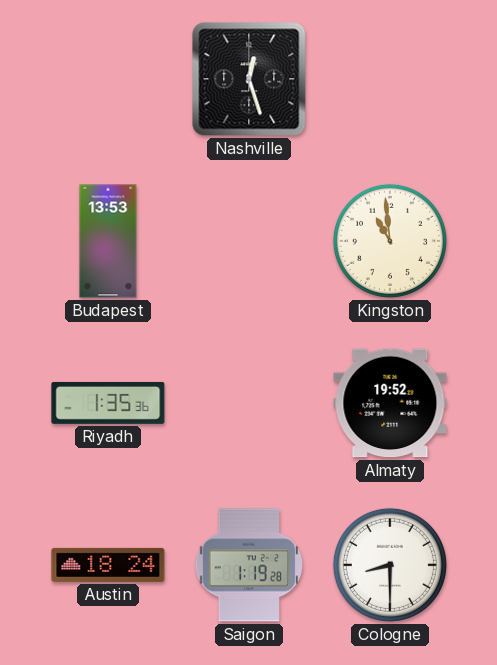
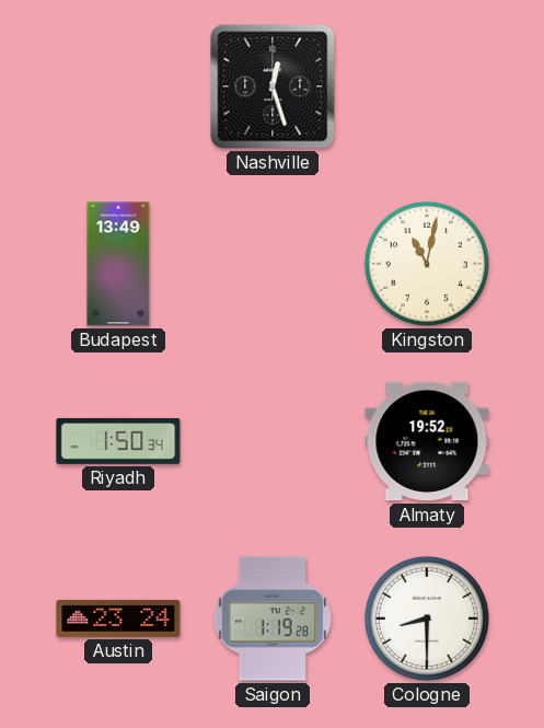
Budapest: 13:53 -> 13:49 (118, 264)
Kingston: 10:59 -> 11:02 (427, 264)
Riyadh: 1:35 -> 1:50 (118, 441)
Austin: 18:24 -> 23:24 (118, 619)
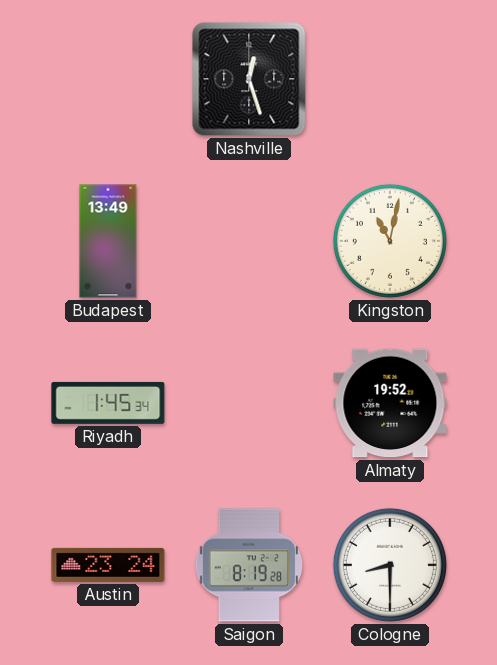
Riyadh: 1:50 -> 1:45 (108, 403)
Saigon: 1:19 -> 8:19 (249, 565)
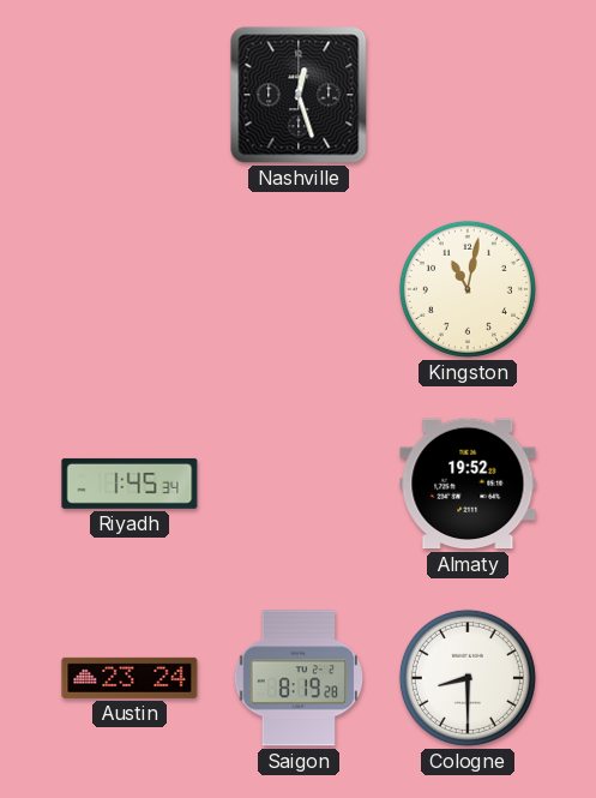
Budapest: 13:49 -> none (108, 241)
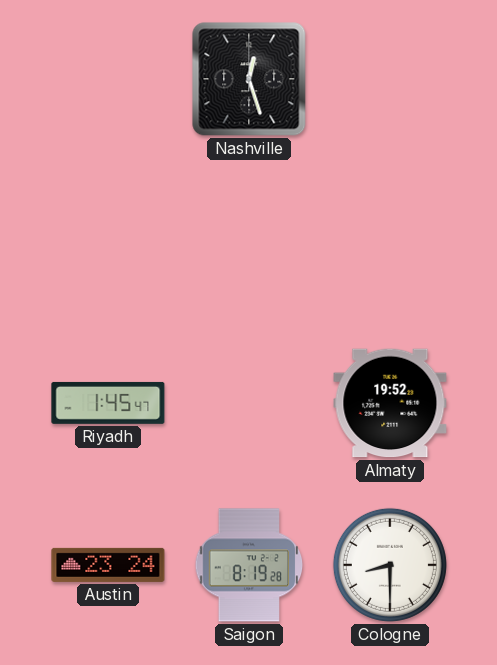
Kingston: 11:02 -> none (468, 289)
Riyadh: 1:45:34 -> 1:45:47 (108, 403)
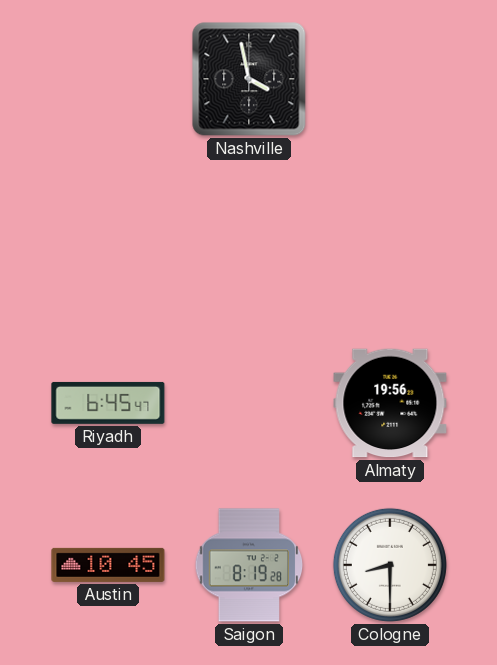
Nashville: 12:27 -> 3:58 (249, 79)
Riyadh: 1:45 -> 6:45 (108, 403)
Almaty: 19:52 -> 19:56 (390, 403)
Austin: 23:24 -> 10:45 (108, 565)
